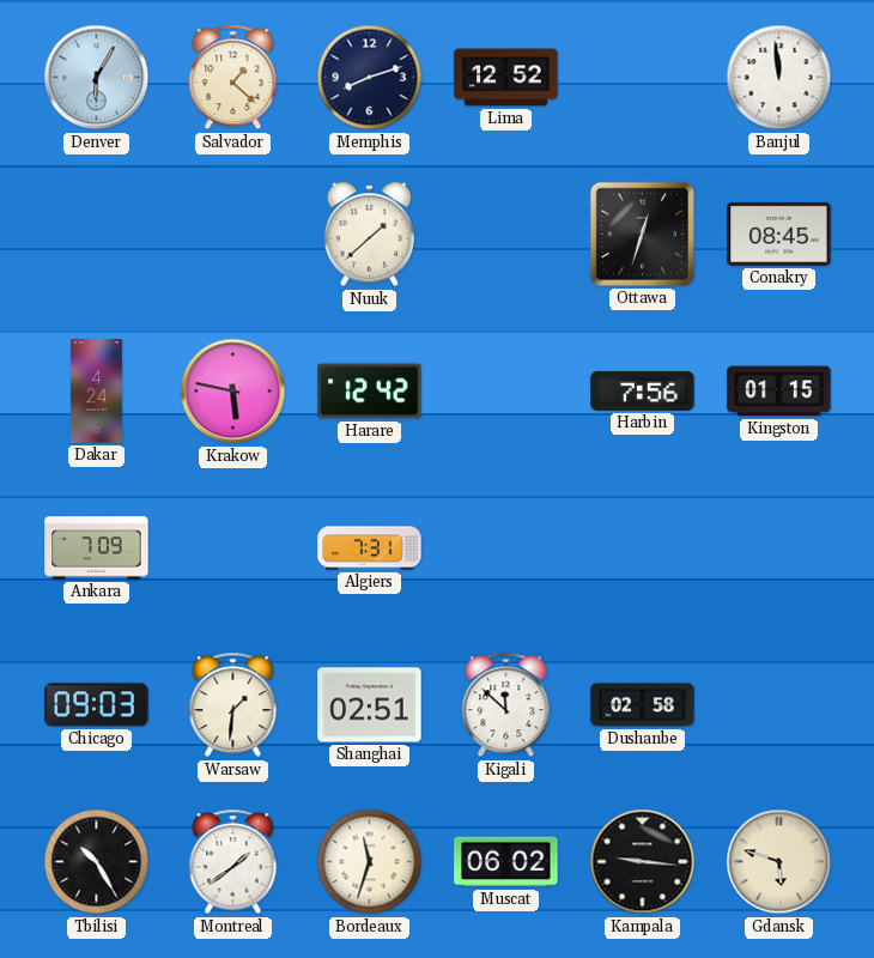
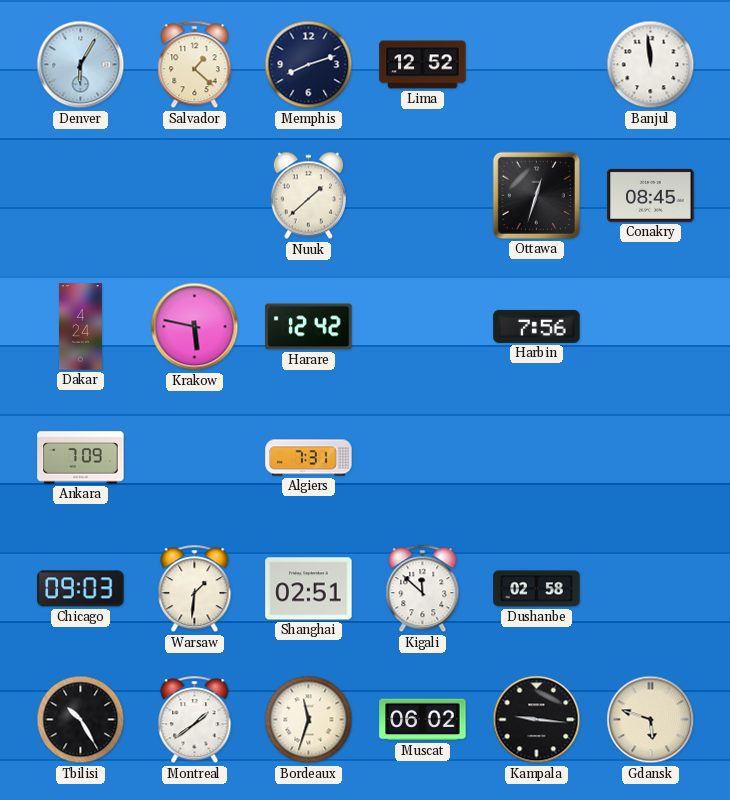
Kingston: 01:15 -> none (779, 392)
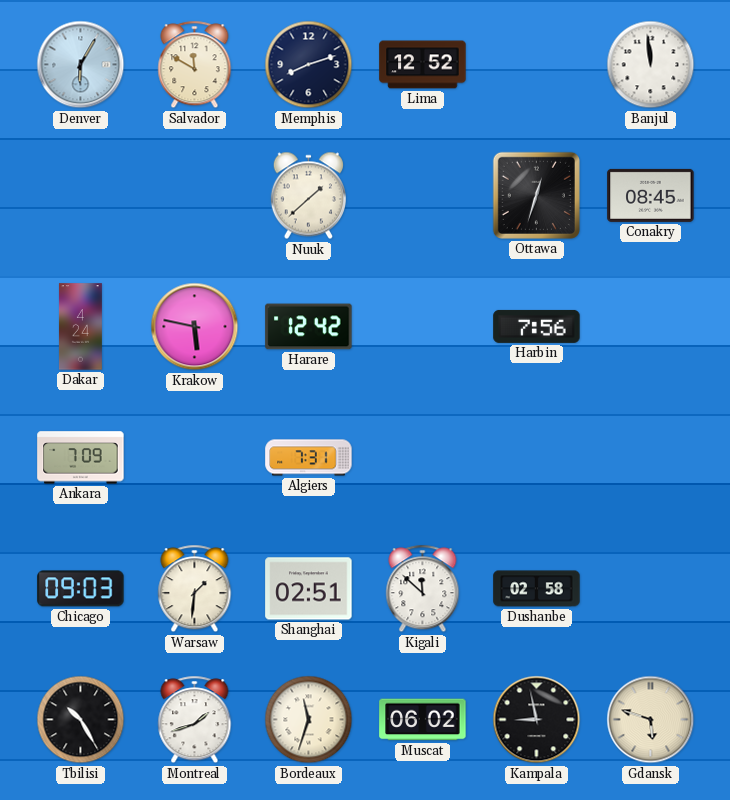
Salvador: 1:22 -> 11:50 (195, 65)
Montreal: 1:39 -> 1:42 (195, 720)
Kampala: 9:16 -> 8:58 (537, 720)
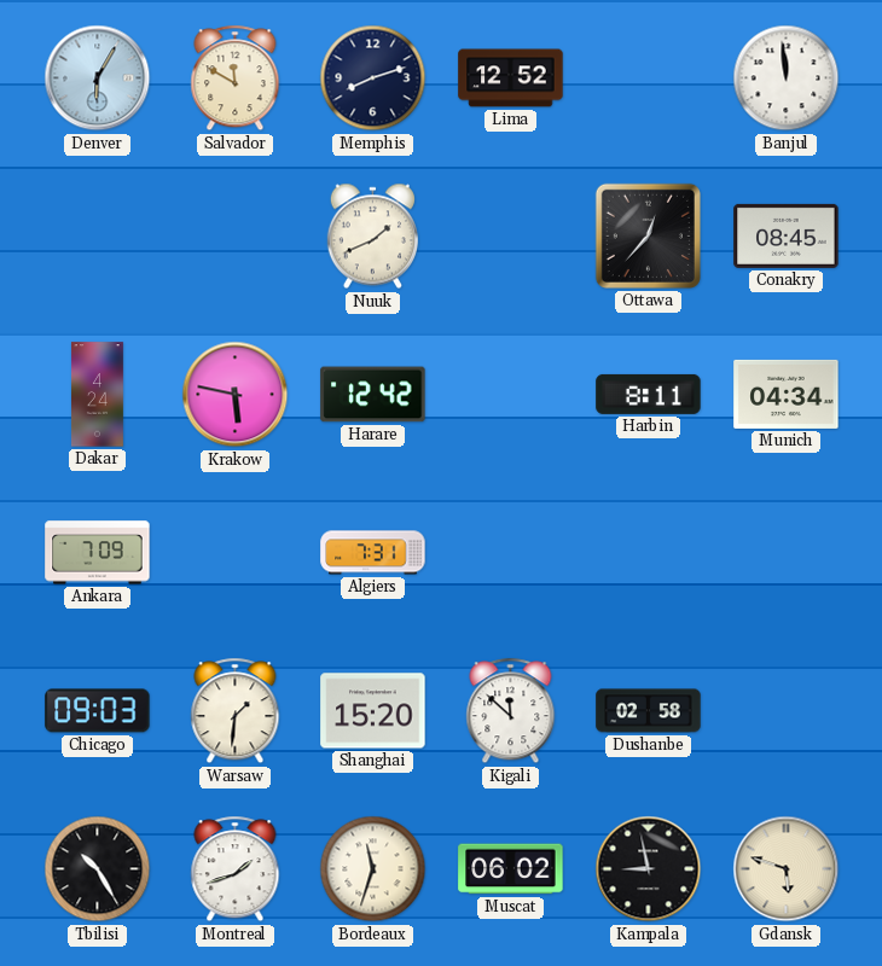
Nuuk: 1:38 -> 1:41 (372, 237)
Ottawa: 12:33 -> 12:37 (648, 235)
Harbin: 7:56 -> 8:11 (649, 394)
Munich: none -> 04:34 (787, 394)
Shanghai: 02:51 -> 15:20 (373, 711)
